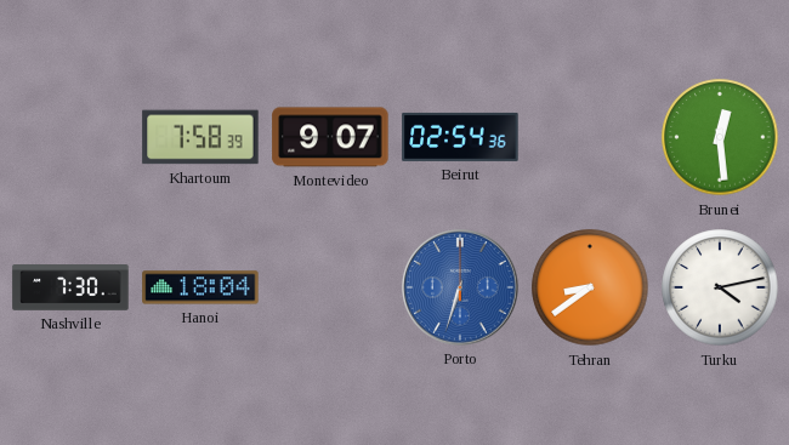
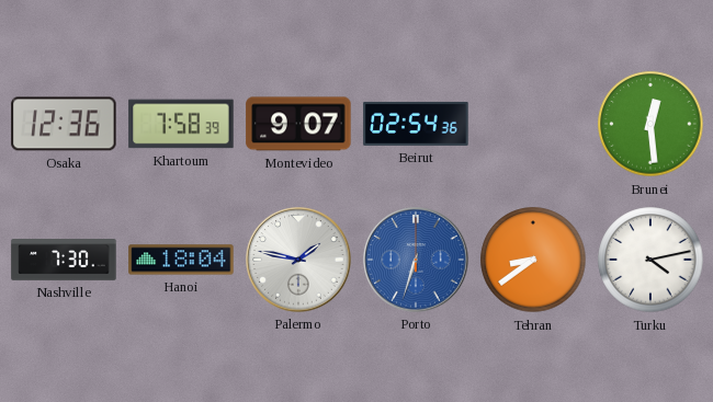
Osaka: none -> 12:36 (64, 124)
Palermo: none -> 1:47 (298, 260)
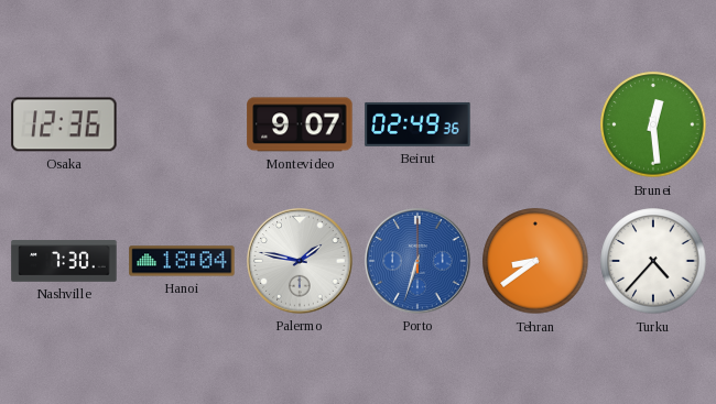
Khartoum: 7:58 -> none (181, 124)
Beirut: 02:54 -> 02:49 (417, 124)
Turku: 4:13 -> 4:37 (653, 261)
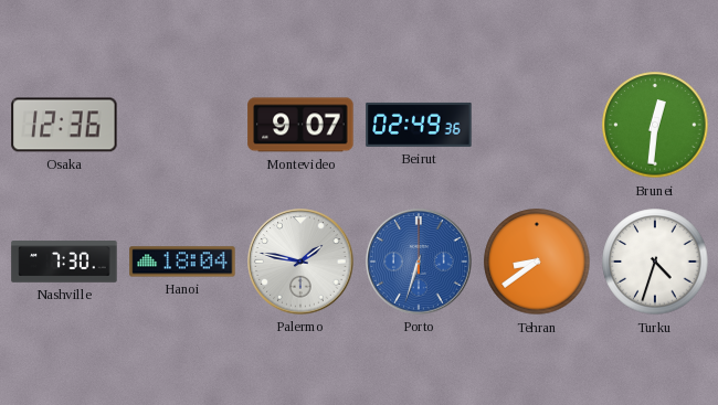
Brunei: 12:29 -> 12:31 (655, 125)
Turku: 4:37 -> 4:33 (655, 262)
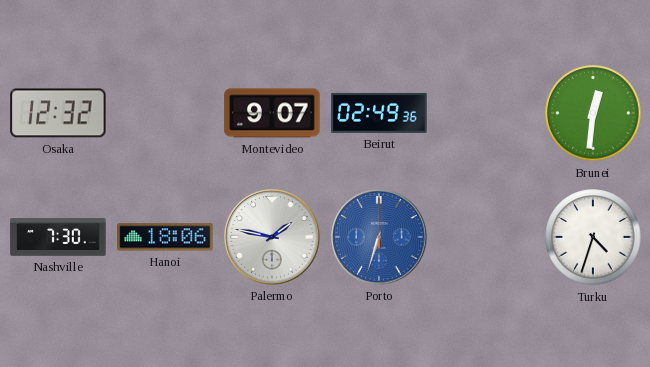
Osaka: 12:36 -> 12:32 (58, 113)
Hanoi: 18:04 -> 18:06 (165, 237)
Tehran: 8:39 -> none (537, 262)
